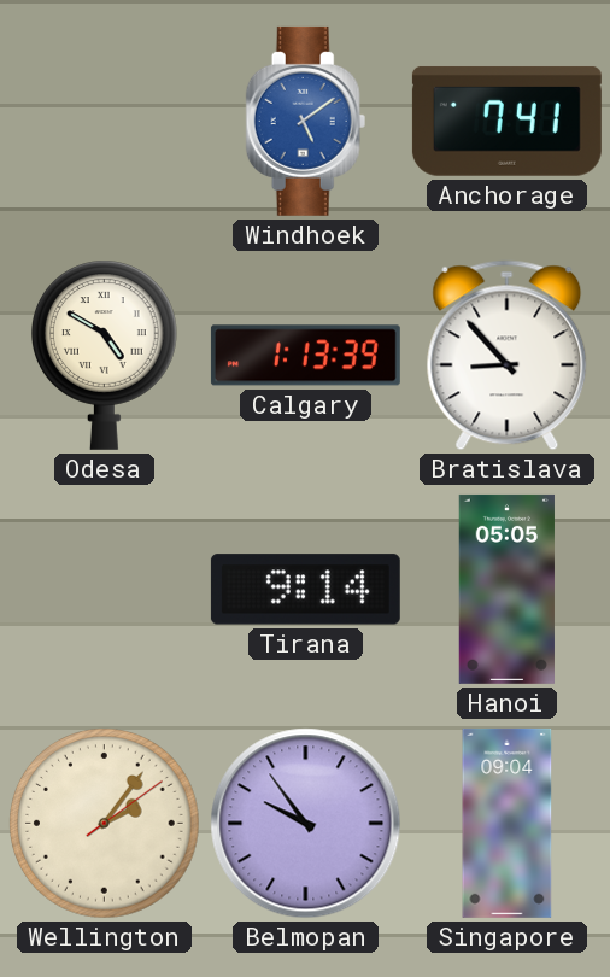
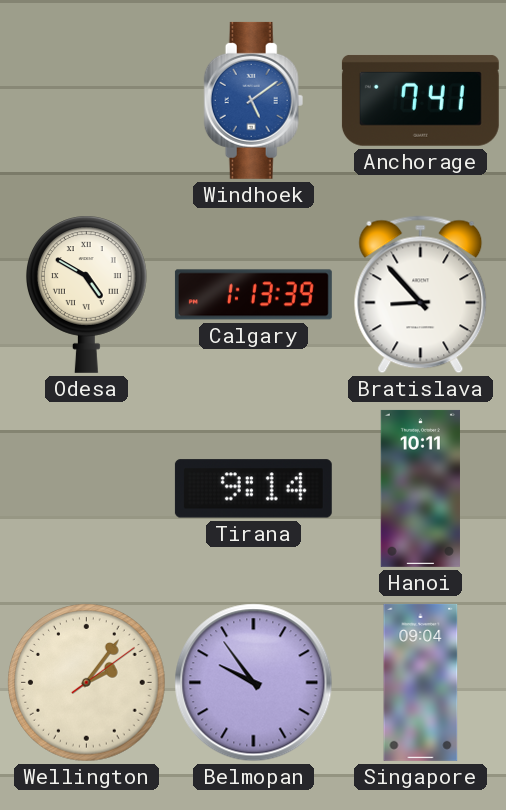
Hanoi: 05:05 -> 10:11 (420, 488)
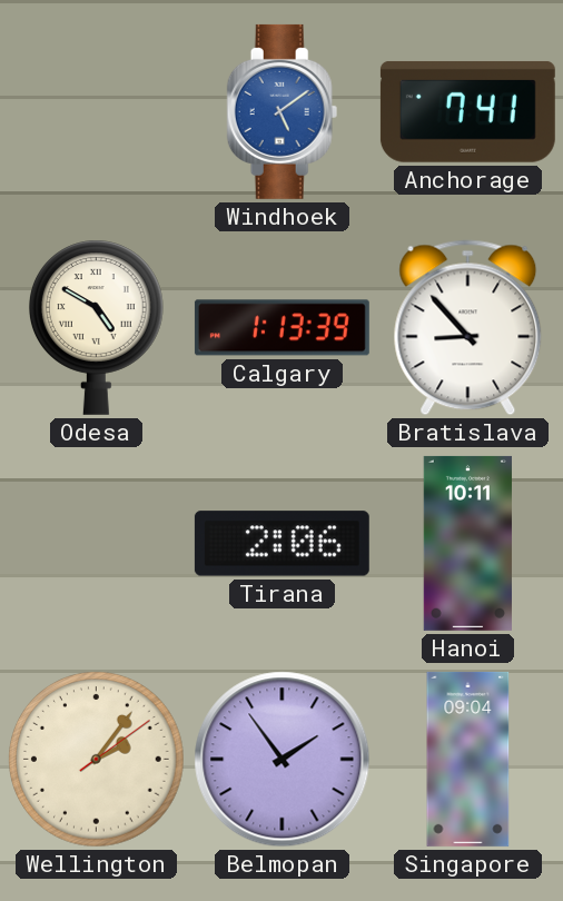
Tirana: 9:14 -> 2:06 (281, 544)
Belmopan: 9:54 -> 1:54 (283, 760)
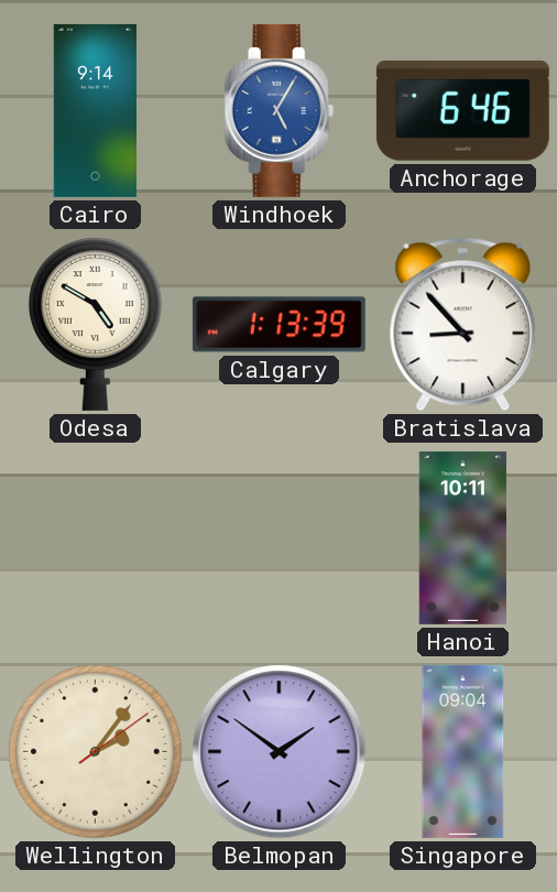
Cairo: none -> 9:14 (95, 110)
Windhoek: 5:09 -> 5:05 (280, 110)
Anchorage: 7:41 -> 6:46 (462, 110)
Tirana: 2:06 -> none (281, 544)
Belmopan: 1:54 -> 1:51 (280, 752)
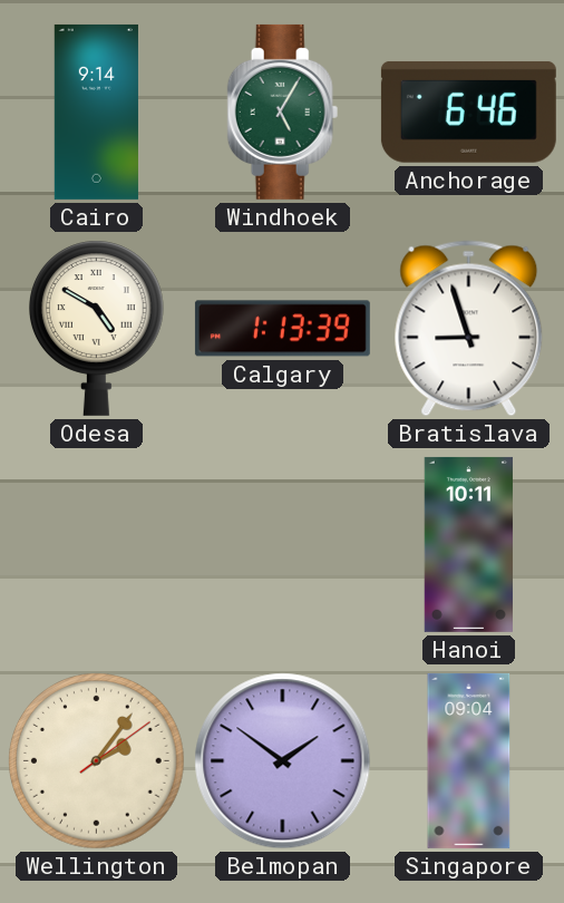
Windhoek dial: blue -> green (283, 111)
Bratislava: 8:53 -> 8:57 (469, 329)
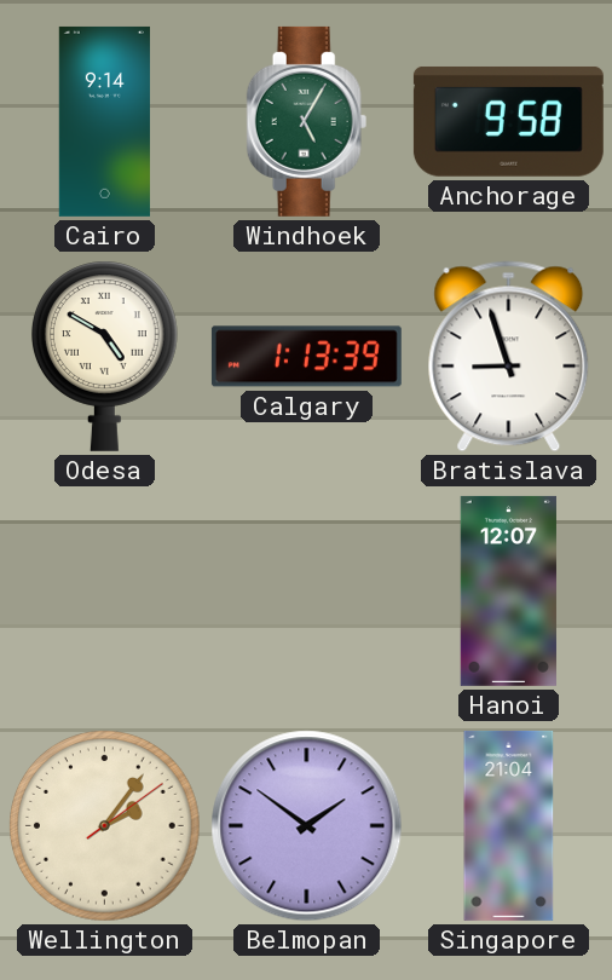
Anchorage: 6:46 -> 9:58 (508, 121)
Hanoi: 10:11 -> 12:07 (508, 590)
Singapore: 09:04 -> 21:04 (509, 825)
